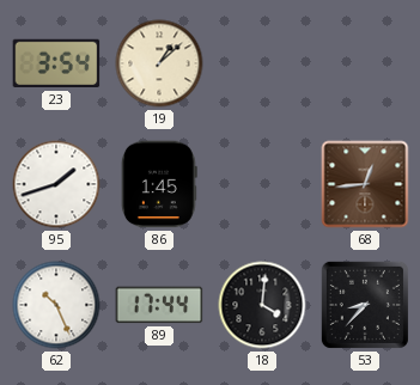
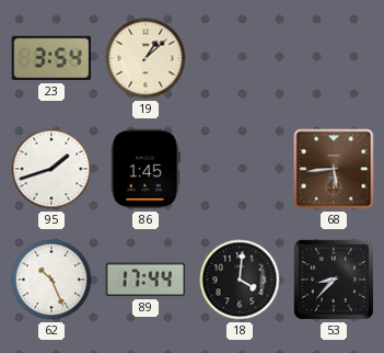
68: 12:44 -> 5:44 (334, 169)
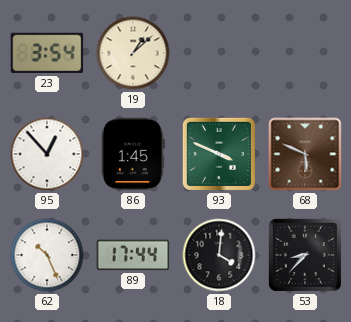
95: 1:42 -> 12:53 (47, 154)
93: none -> 3:49 (219, 154)
68: 5:44 -> 5:49 (305, 154)
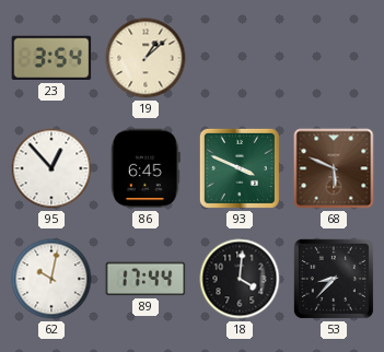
86: 1:45 -> 6:45 (146, 168)
62: 10:26 -> 10:02 (51, 279)
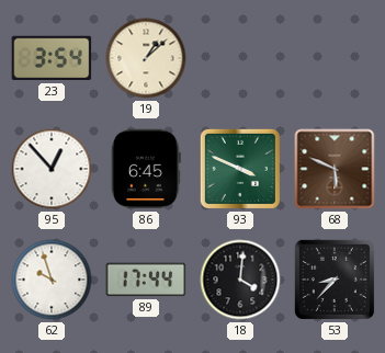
62: 10:02 -> 9:57 (52, 280)
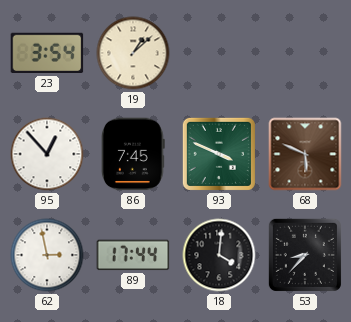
86: 6:45 -> 7:45 (133, 154)
62: 9:57 -> 2:58 (47, 255)
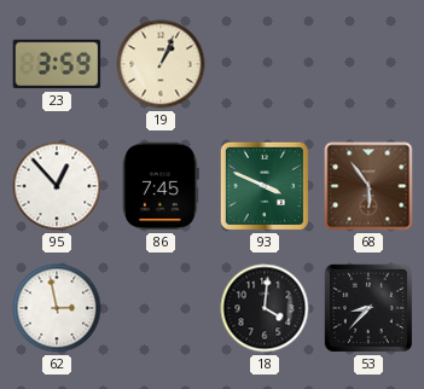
23: 3:54 -> 3:59 (57, 64)
19: 1:08 -> 1:04 (161, 64)
68: 5:49 -> 5:54 (368, 186)
89: 17:44 -> none (133, 255)
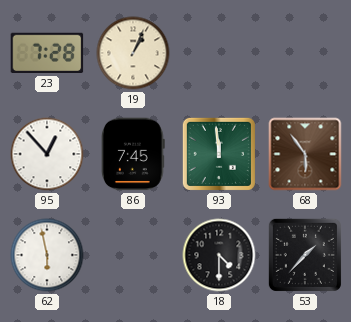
23: 3:59 -> 7:28 (47, 53)
93: 3:49 -> 11:59 (219, 154)
62: 2:58 -> 5:58 (47, 255)
18: 4:01 -> 4:30 (219, 255)
53: 8:37 -> 1:37 (305, 255)
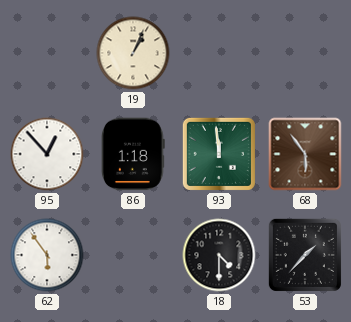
23: 7:28 -> none (47, 53)
86: 7:45 -> 1:18 (133, 154)
62: 5:58 -> 5:54 (47, 255)
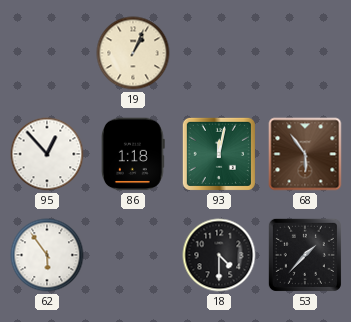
93: 11:59 -> 12:02 (219, 154)
